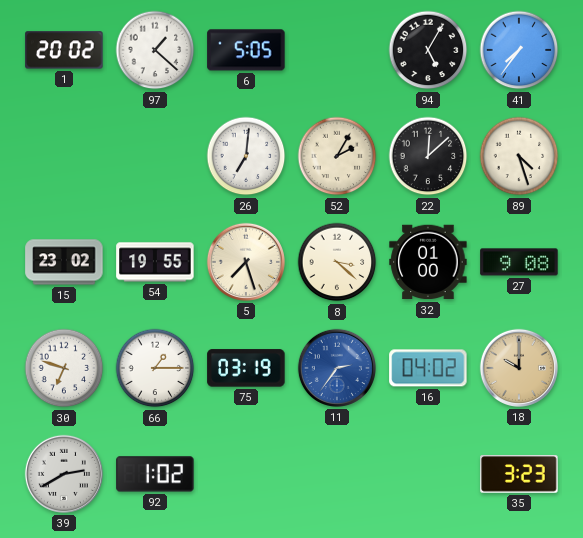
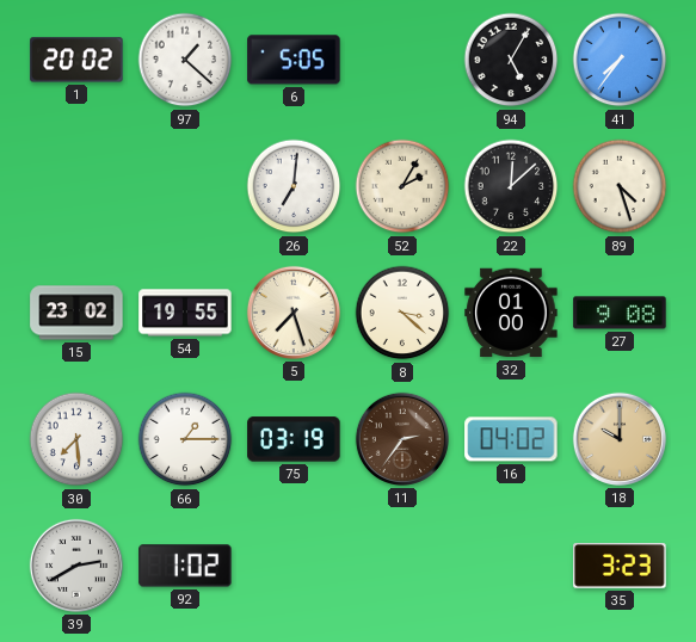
30: 6:48 -> 7:29 (76, 439)
11 dial: blue -> brown (402, 439)
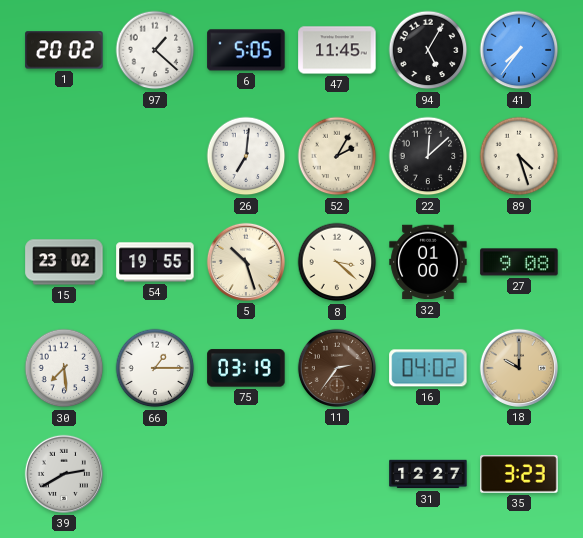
47: none -> 11:45 (337, 50)
5: 7:27 -> 10:27 (246, 262)
92: 1:02 -> none (185, 566)
31: none -> 12:27 (428, 474)
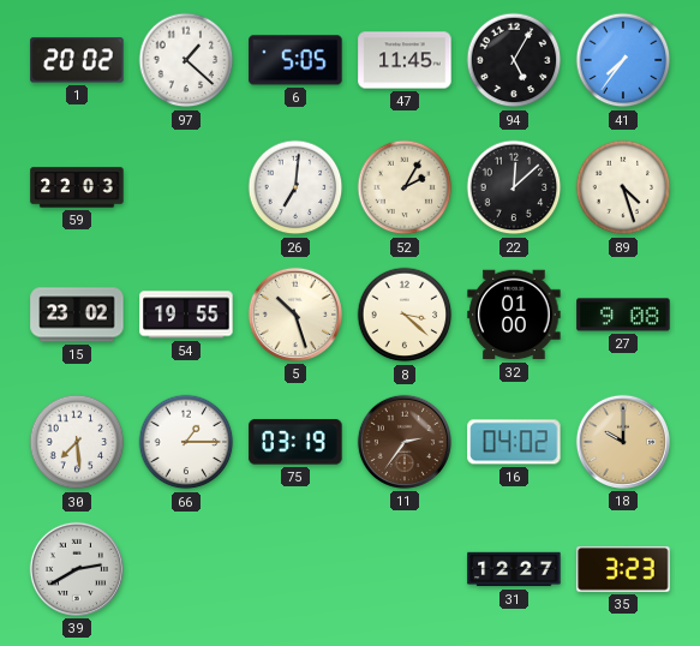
59: none -> 22:03 (77, 187)
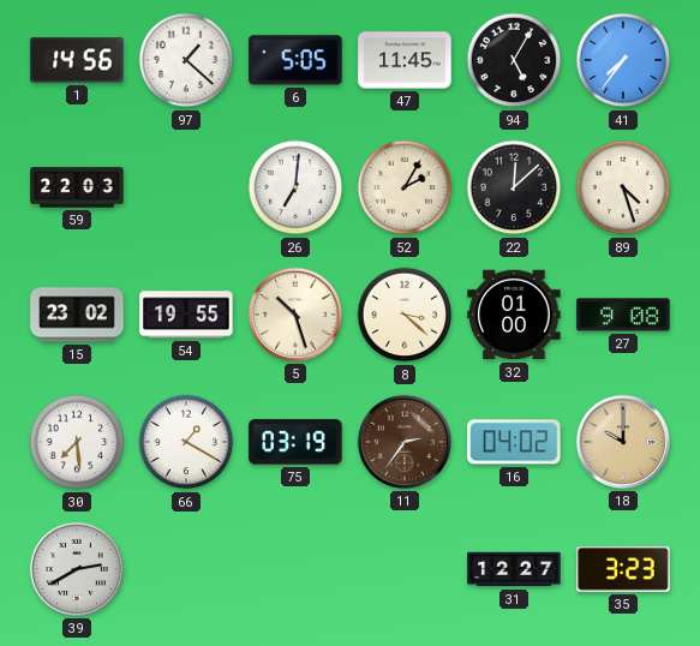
1: 20:02 -> 14:56 (77, 60)
66: 1:15 -> 1:20 (186, 442)
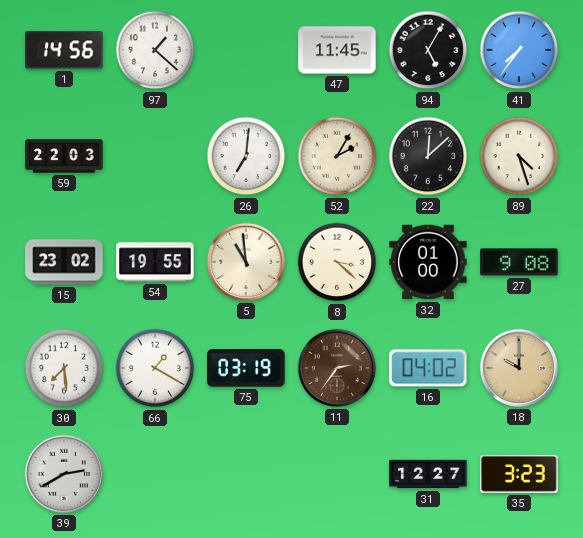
6: 5:05 -> none (295, 60)
5: 10:27 -> 10:59 (246, 262)
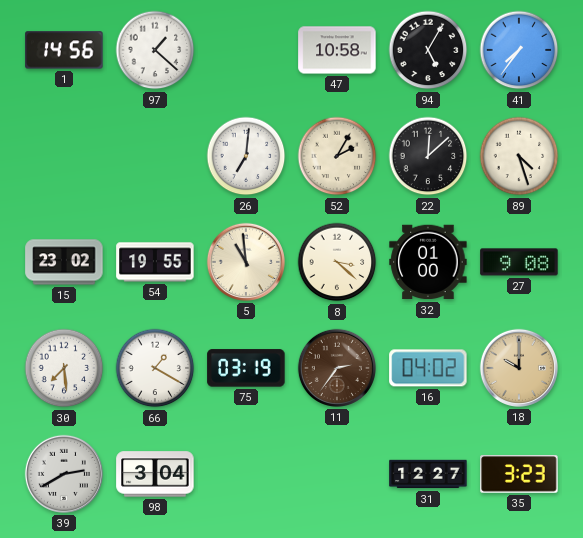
47: 11:45 -> 10:58 (337, 50)
59: 22:03 -> none (64, 156)
98: none -> 3:04 (155, 474)
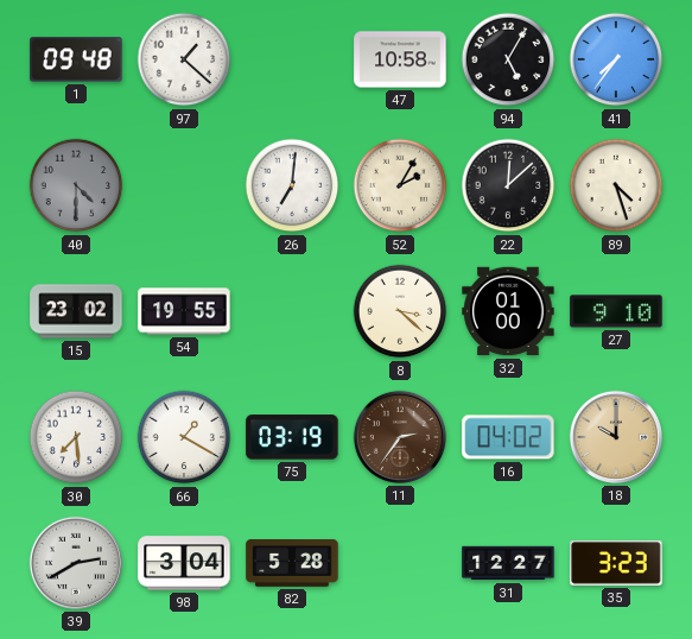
1: 14:56 -> 09:48 (76, 59)
40: none -> 4:30 (76, 185)
5: 10:59 -> none (246, 262)
27: 9:08 -> 9:10 (616, 311)
82: none -> 5:28 (292, 564)
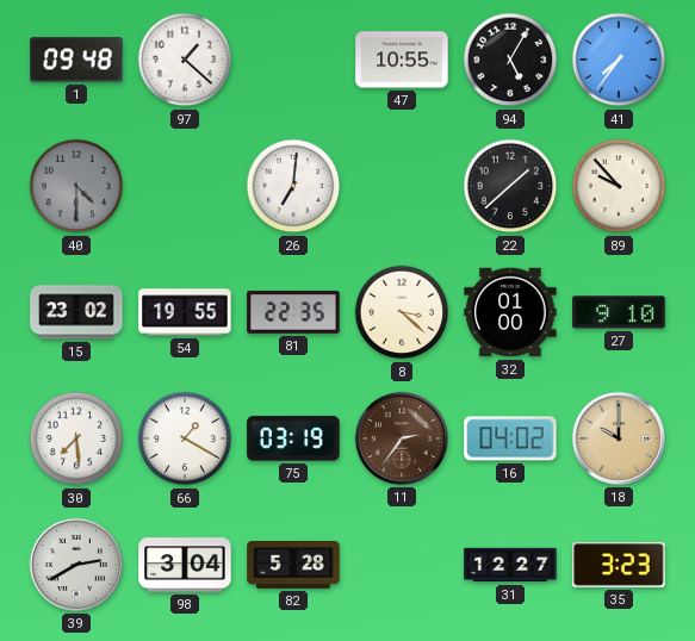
47: 10:58 -> 10:55 (402, 60)
52: 2:05 -> none (400, 185)
22: 12:08 -> 1:38 (510, 186)
89: 4:27 -> 9:53 (619, 186)
81: none -> 22:35 (293, 312)
